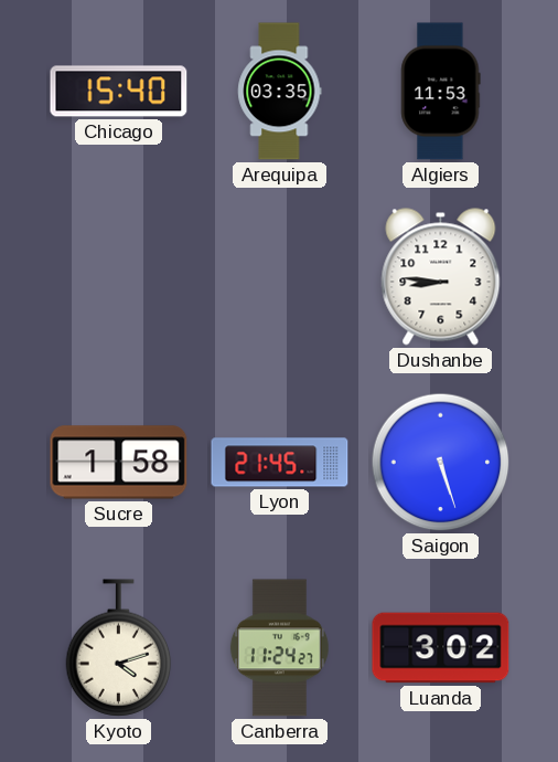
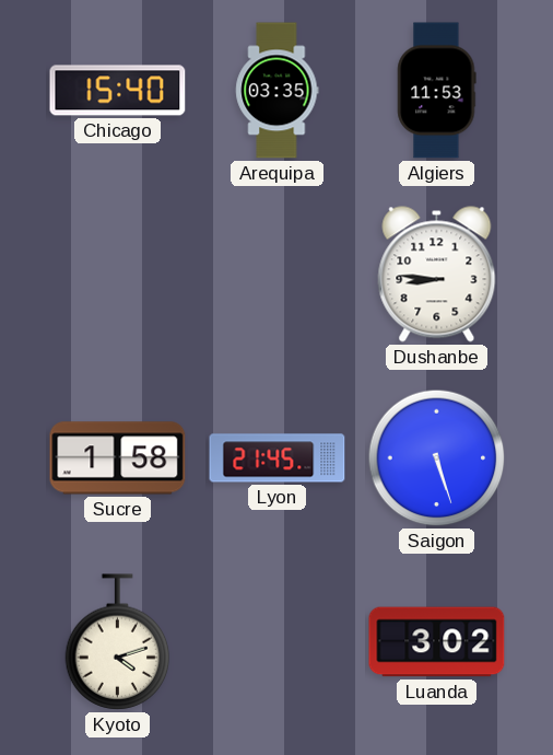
Canberra: 11:24 -> none (279, 648)
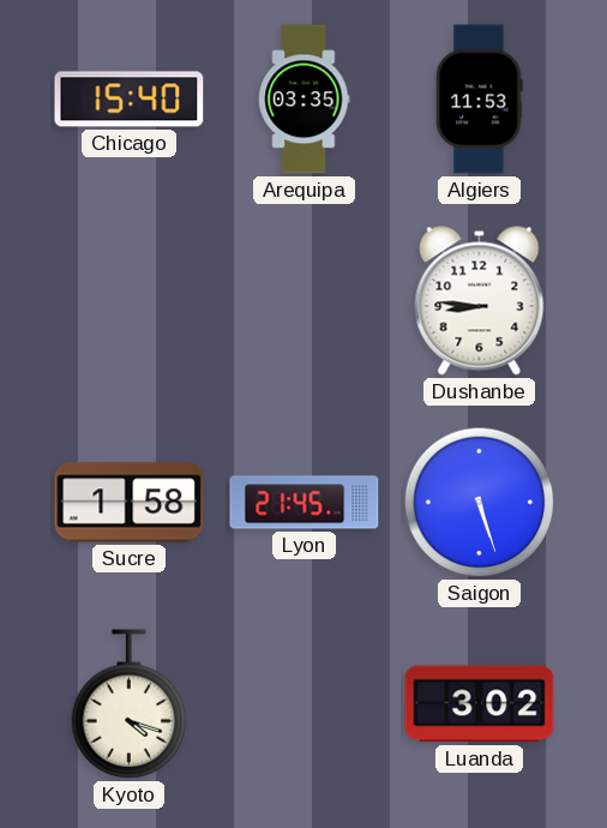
Kyoto: 4:12 -> 4:18 (130, 704)
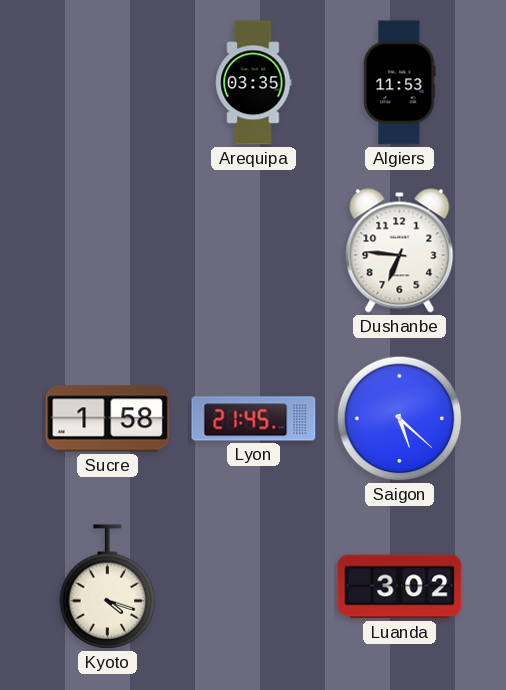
Chicago: 15:40 -> none (130, 100)
Dushanbe: 8:46 -> 6:46 (400, 251)
Saigon: 5:27 -> 5:22 (400, 419)
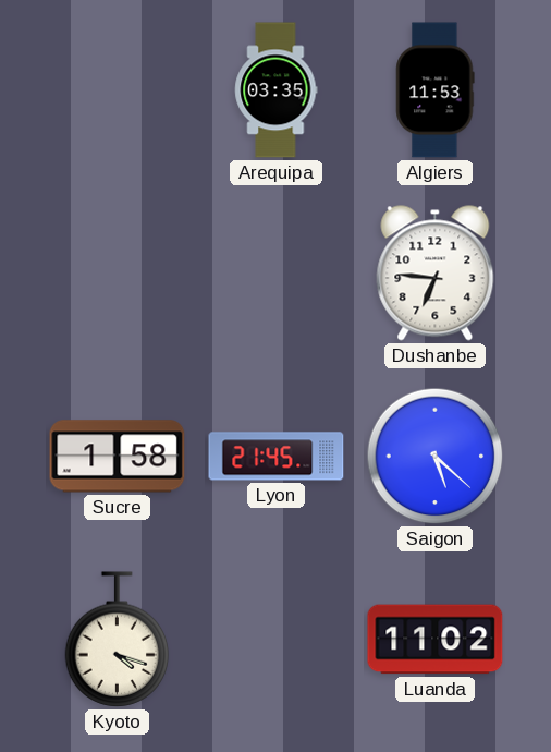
Luanda: 3:02 -> 11:02 (436, 640)
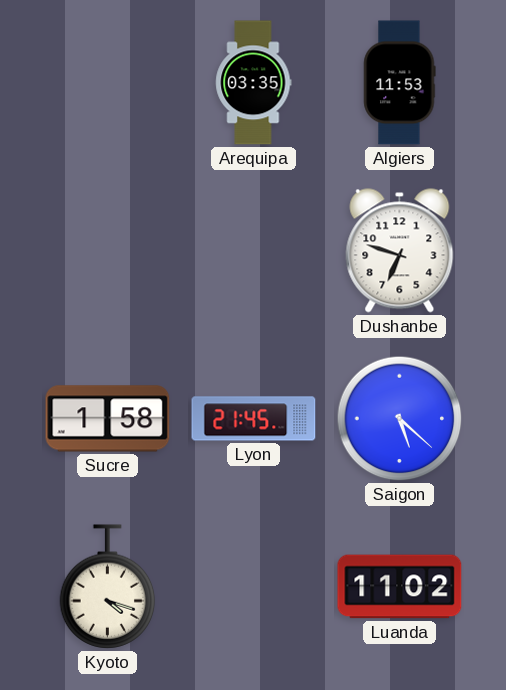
Dushanbe: 6:46 -> 6:48 (400, 251)
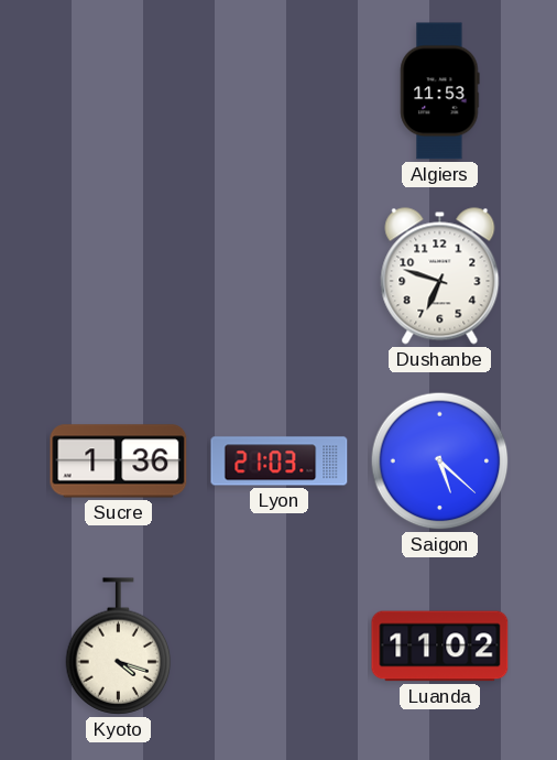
Arequipa: 03:35 -> none (254, 83)
Sucre: 1:58 -> 1:36 (119, 462)
Lyon: 21:45 -> 21:03 (280, 462)
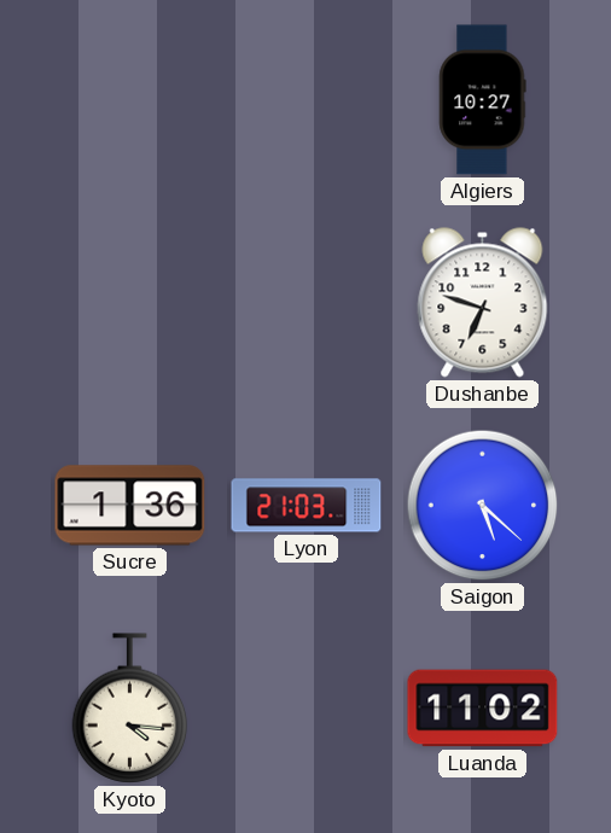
Algiers: 11:53 -> 10:27 (483, 100)
Kyoto: 4:18 -> 4:16 (130, 709)
